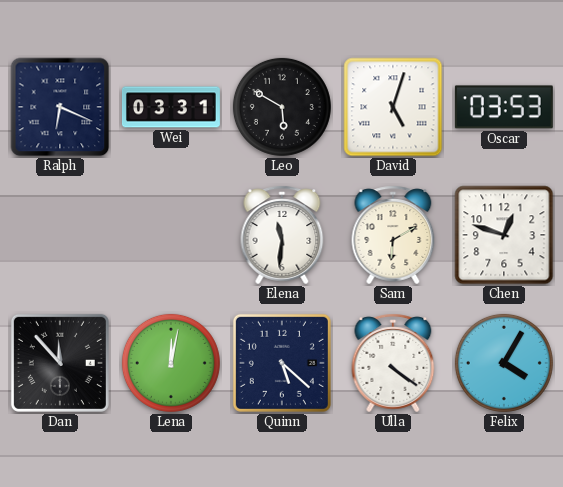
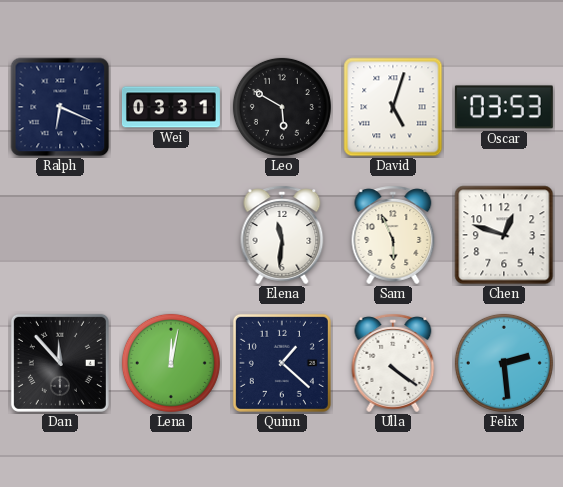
Sam: 6:10 -> 5:56 (393, 235)
Quinn: 5:22 -> 1:22 (282, 363)
Felix: 4:05 -> 2:29 (504, 363)
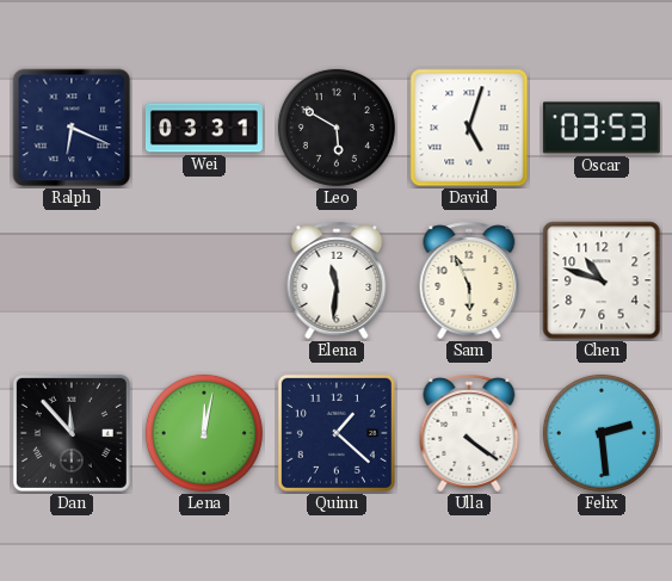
Chen: 12:48 -> 10:48 (602, 280)
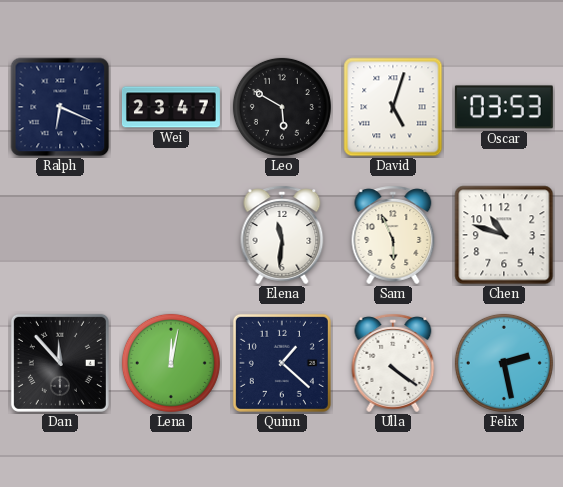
Wei: 03:31 -> 23:47 (171, 107)
Felix: 2:29 -> 2:28 (504, 363)
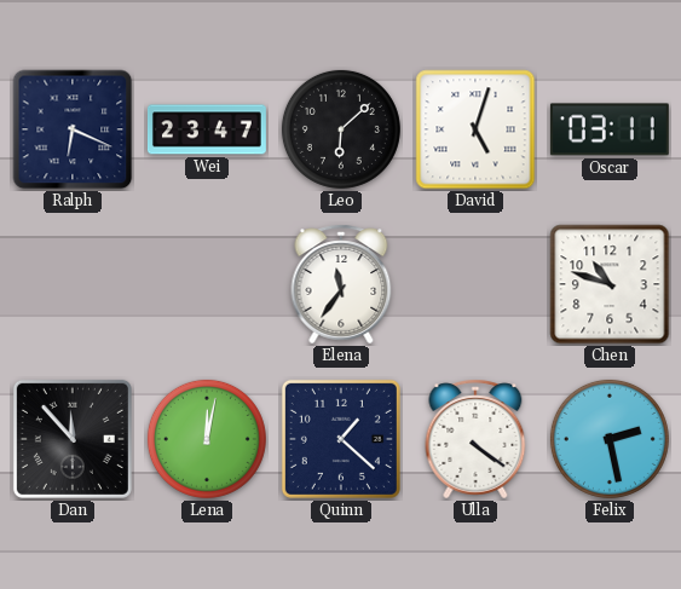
Leo: 5:50 -> 6:08 (341, 129)
Oscar: 03:53 -> 03:11 (610, 129)
Elena: 11:31 -> 11:36 (341, 284)
Sam: 5:56 -> none (393, 235)
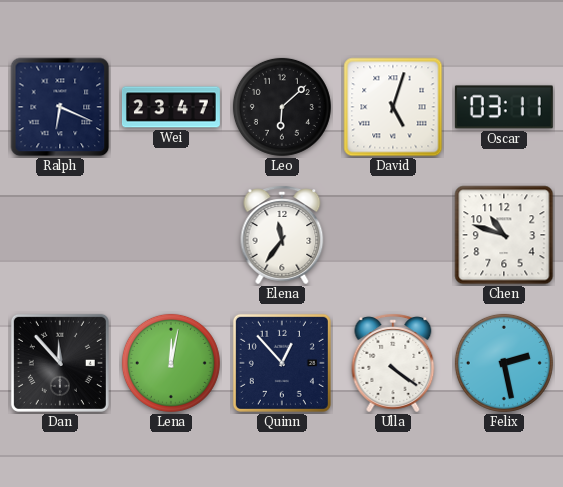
Quinn: 1:22 -> 12:53 (282, 363)
